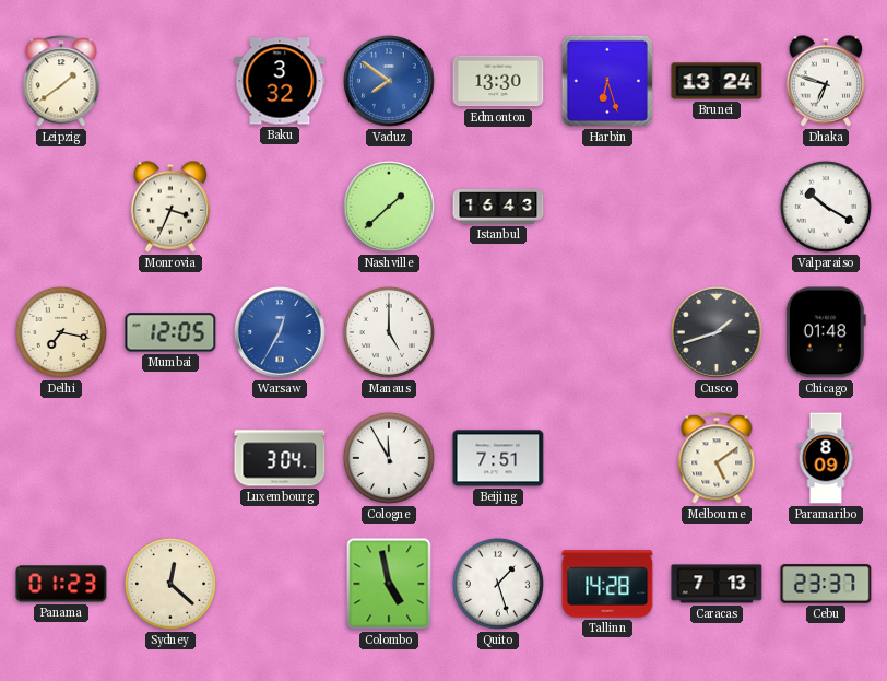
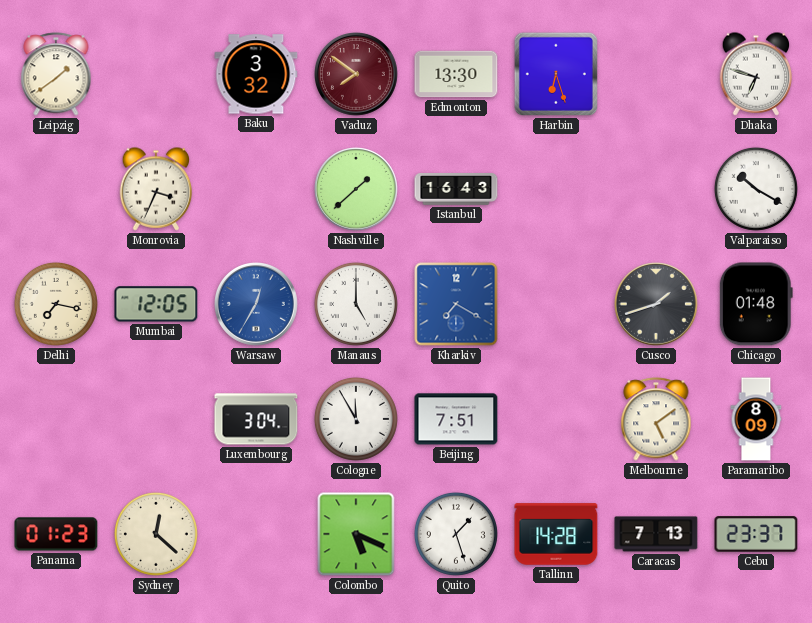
Vaduz dial: blue -> burgundy (357, 75)
Brunei: 13:24 -> none (717, 81)
Kharkiv: none -> 7:20 (456, 304)
Colombo: 4:58 -> 5:19 (356, 534)
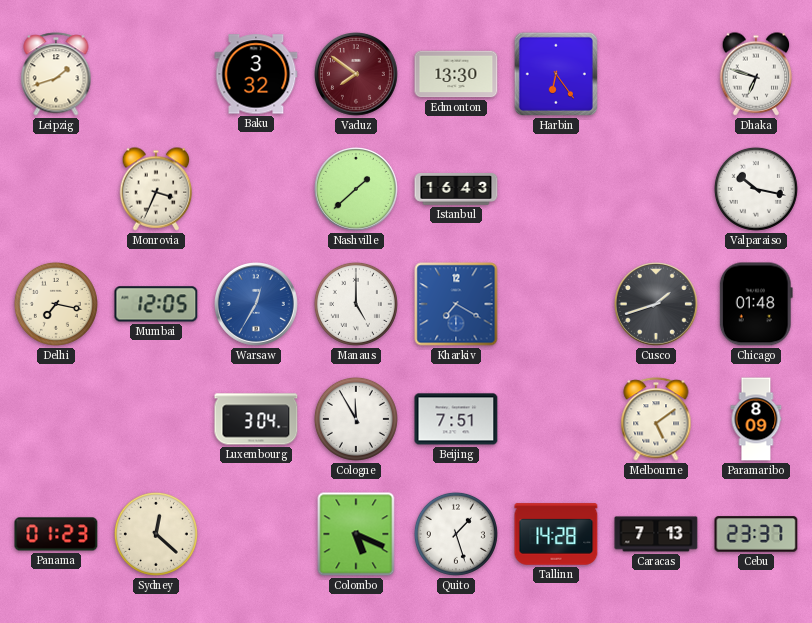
Leipzig: 1:39 -> 1:42 (56, 74)
Harbin: 6:27 -> 6:24 (556, 74)
Valparaiso: 10:20 -> 10:17 (756, 189)
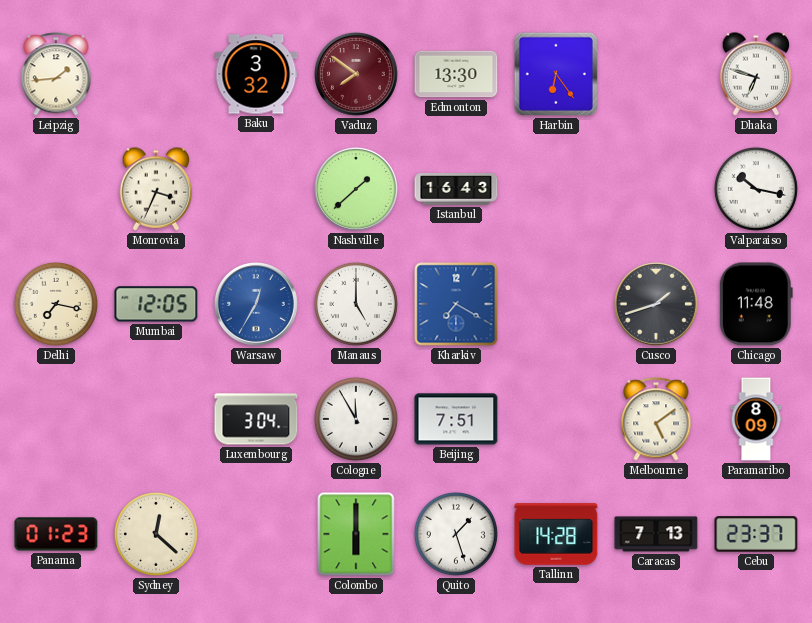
Leipzig: 1:42 -> 1:44 (56, 74)
Chicago: 01:48 -> 11:48 (756, 304)
Colombo: 5:19 -> 6:00 (356, 534)
